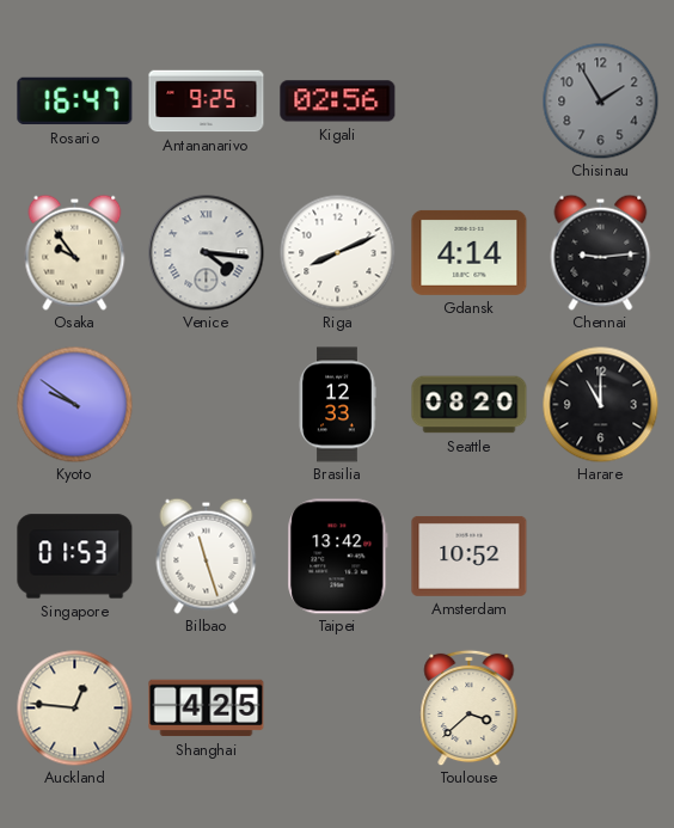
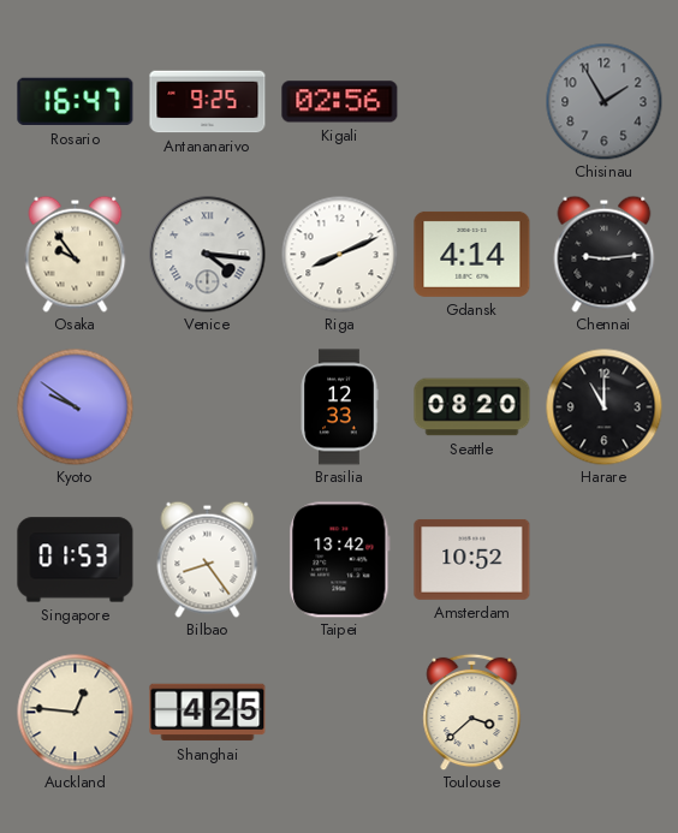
Bilbao: 11:27 -> 8:24 (208, 559)
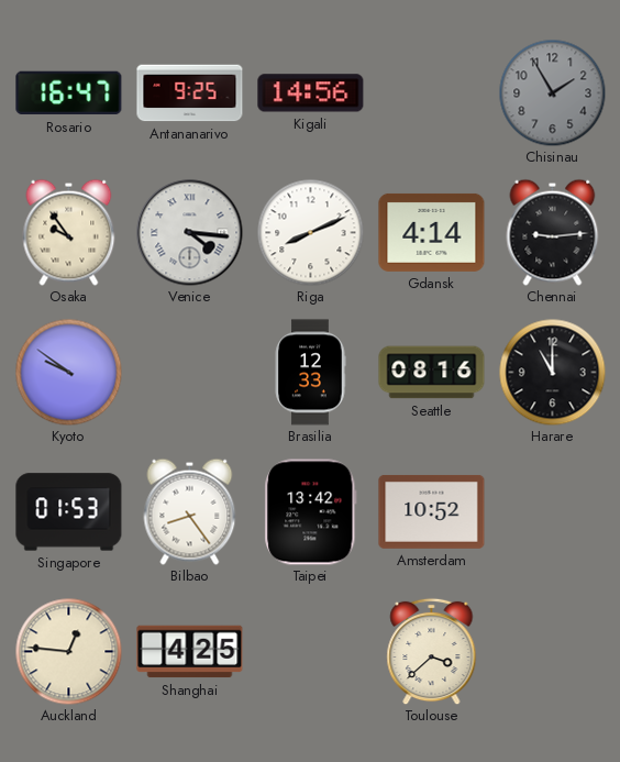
Kigali: 02:56 -> 14:56 (311, 93)
Seattle: 08:20 -> 08:16 (432, 373)
